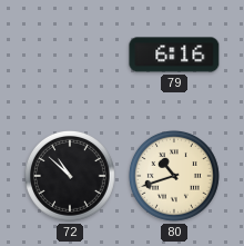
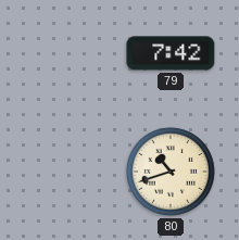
79: 6:16 -> 7:42 (171, 53)
72: 10:52 -> none (70, 176)
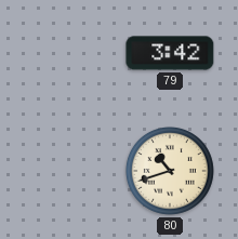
79: 7:42 -> 3:42 (170, 53)
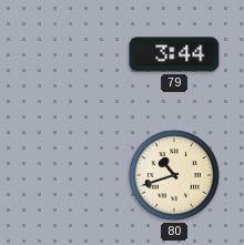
79: 3:42 -> 3:44 (174, 54)
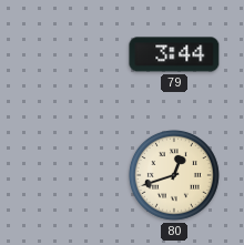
80: 10:42 -> 12:42 (174, 175)
